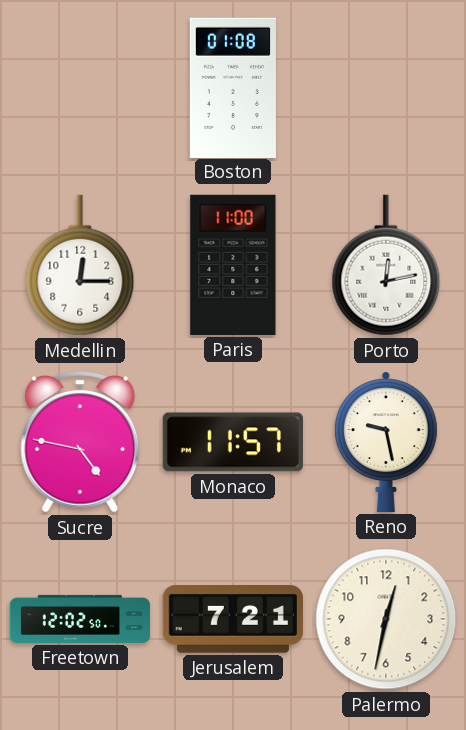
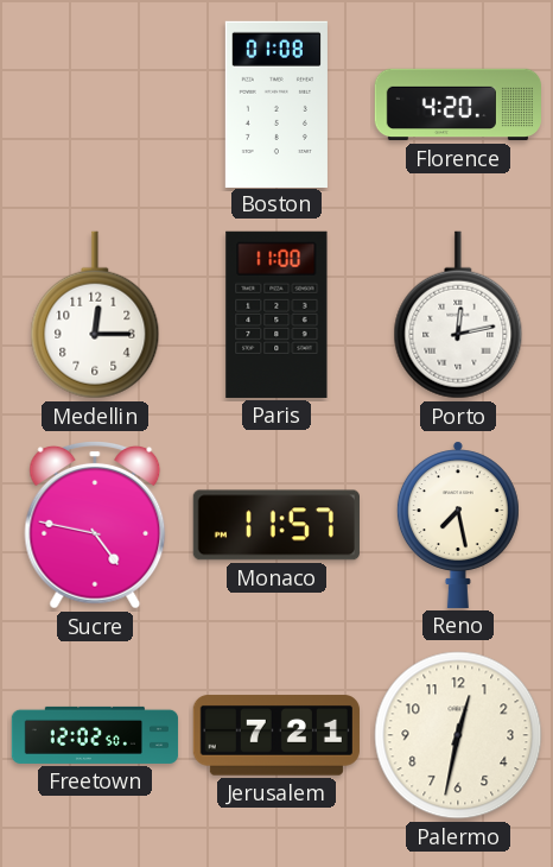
Florence: none -> 4:20 (457, 105)
Reno: 9:28 -> 7:28 (458, 525)
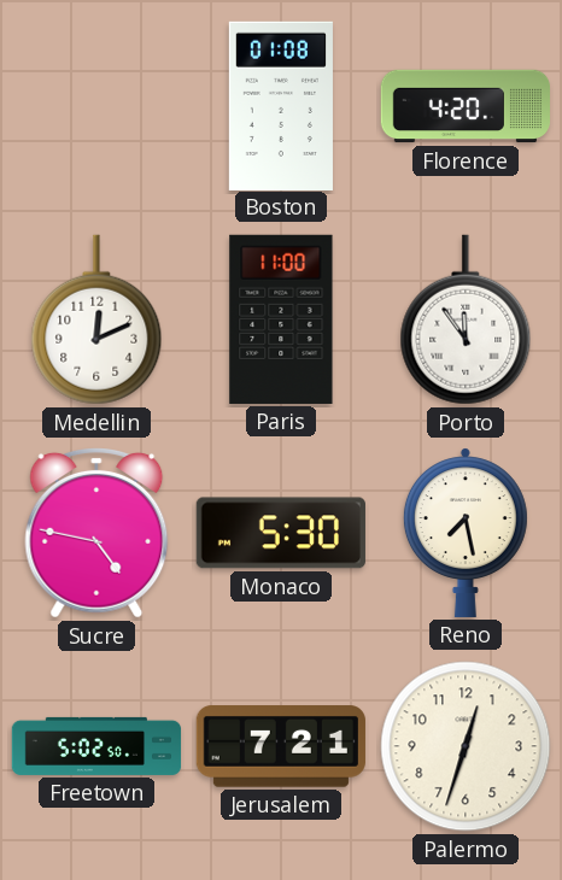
Medellin: 12:15 -> 12:11 (96, 319)
Porto: 12:13 -> 11:54 (466, 319)
Monaco: 11:57 -> 5:30 (281, 533)
Freetown: 12:02 -> 5:02 (96, 746)
Palermo: 12:32 -> 12:33 (466, 746)
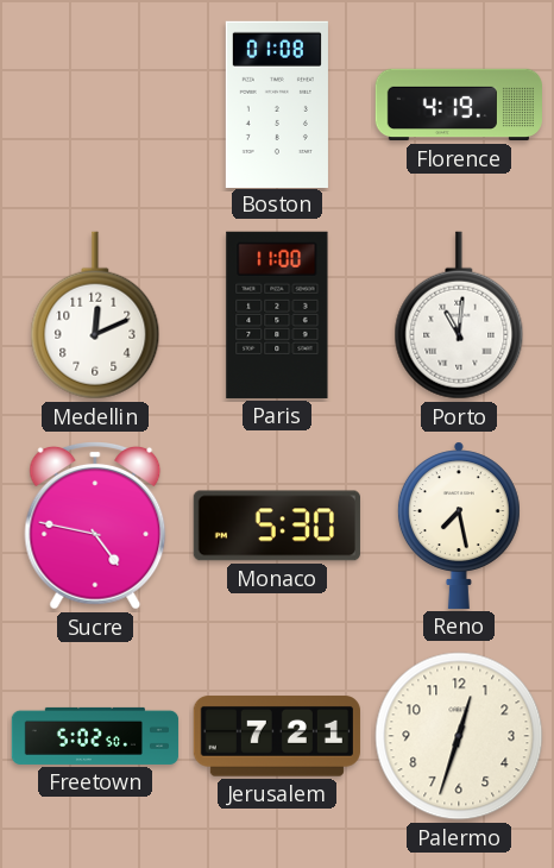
Florence: 4:20 -> 4:19 (458, 105)
Porto: 11:54 -> 11:01 (459, 315)
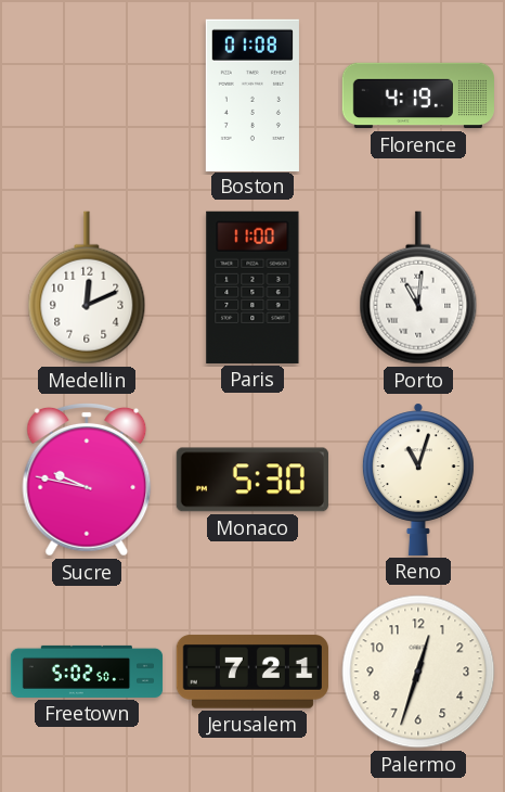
Sucre: 4:47 -> 9:47 (87, 481)
Reno: 7:28 -> 11:03 (418, 480)
